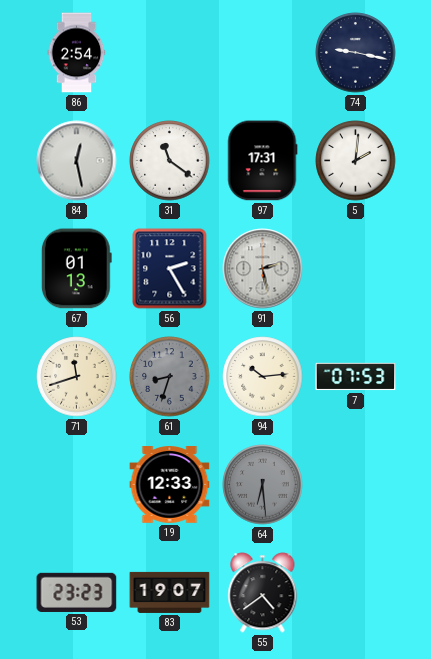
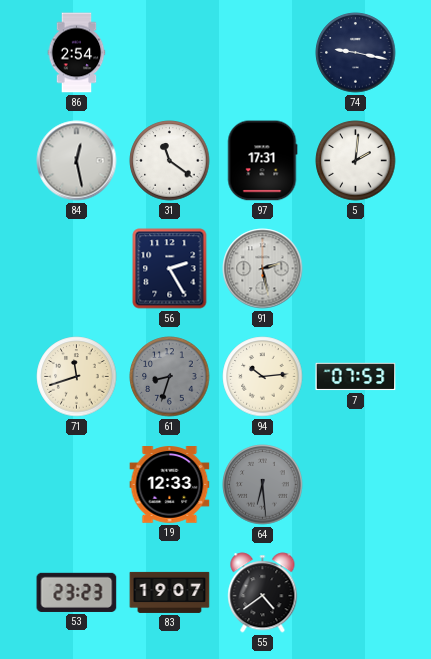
67: 01:13 -> none (76, 269)
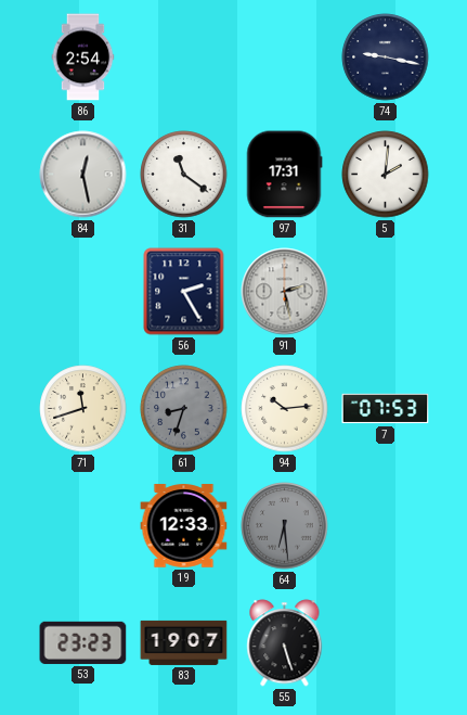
55: 4:39 -> 5:27 (285, 643)
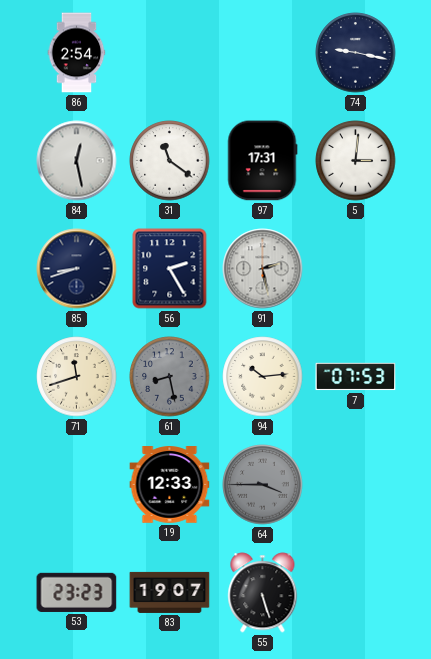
5: 2:01 -> 3:01 (356, 161)
85: none -> 8:42 (77, 269)
61: 8:33 -> 8:28 (170, 377)
64: 6:29 -> 3:45 (263, 485)
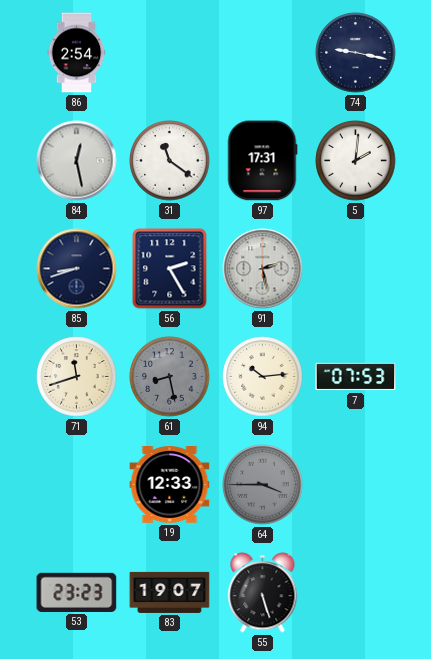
5: 3:01 -> 2:01 (356, 161)
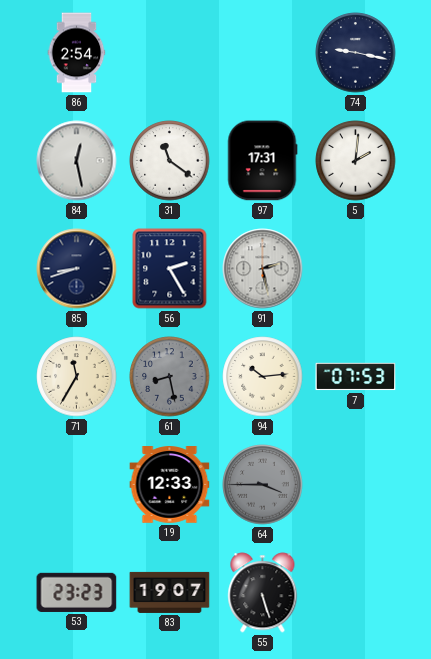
71: 11:42 -> 11:35 (77, 377)
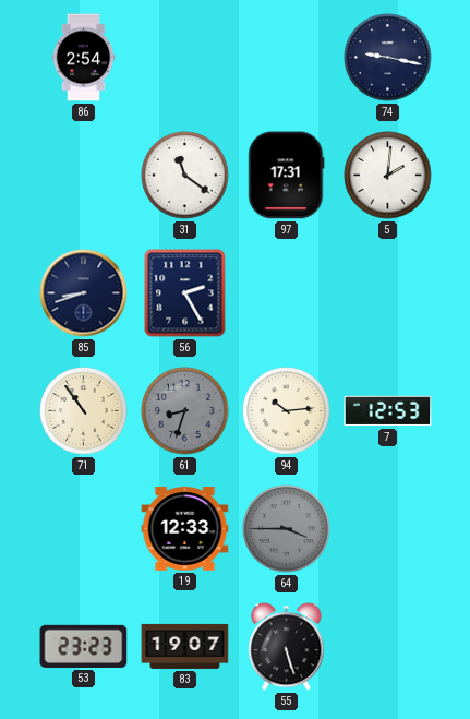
84: 12:28 -> none (77, 161)
91: 2:28 -> none (263, 269)
71: 11:35 -> 10:54 (84, 411)
61: 8:28 -> 8:33 (185, 411)
7: 07:53 -> 12:53 (388, 411)
